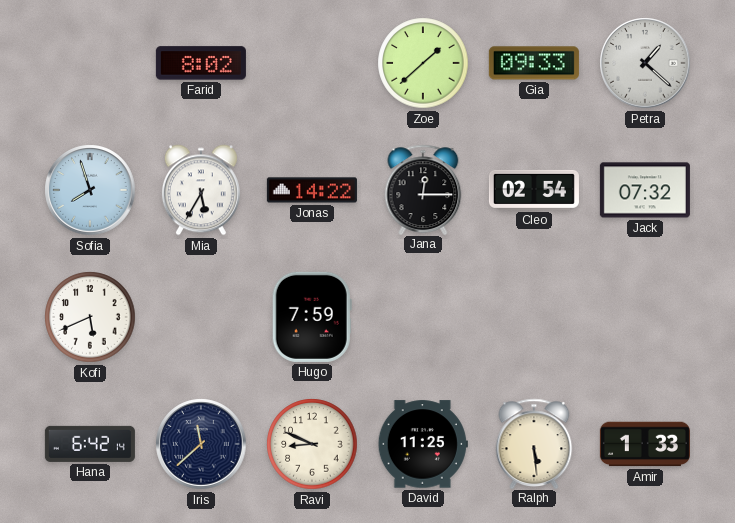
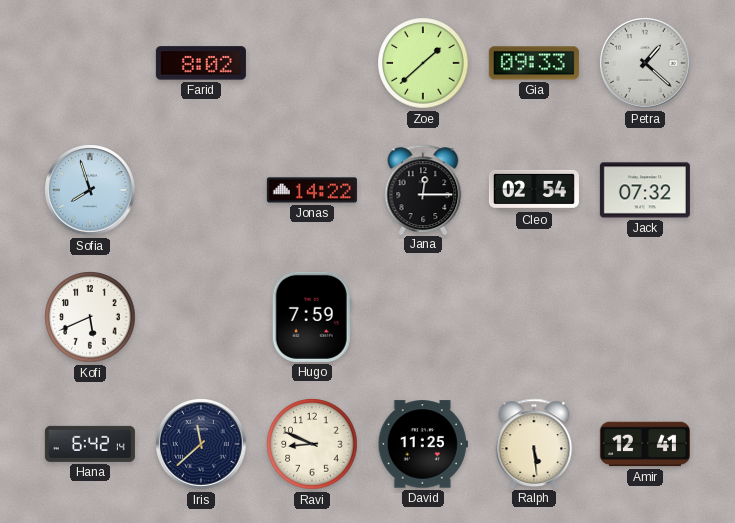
Mia: 5:35 -> none (201, 190)
Amir: 1:33 -> 12:41 (645, 444)
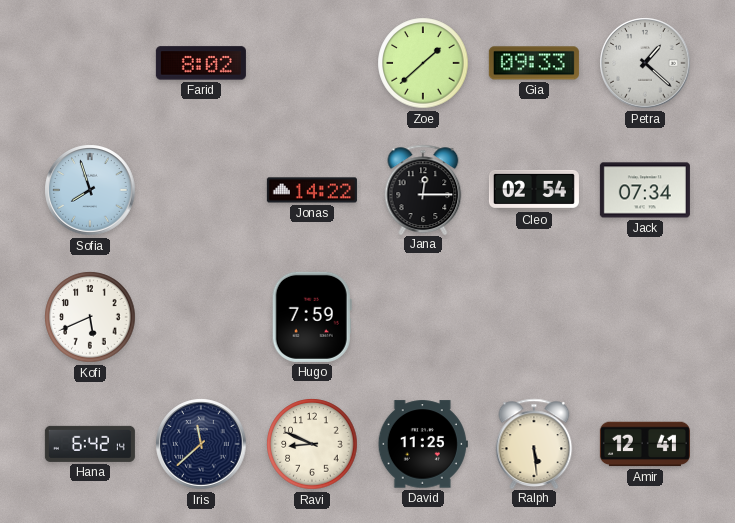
Jack: 07:32 -> 07:34 (645, 190)
